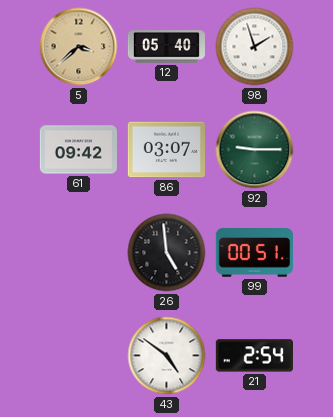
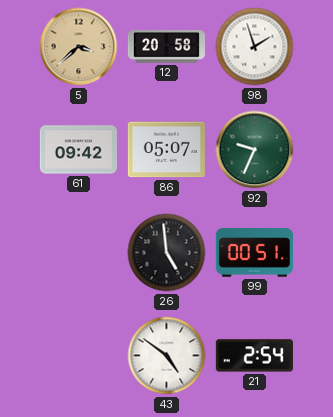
12: 05:40 -> 20:58 (166, 47)
86: 03:07 -> 05:07 (166, 150)
92: 9:15 -> 9:34 (255, 150)
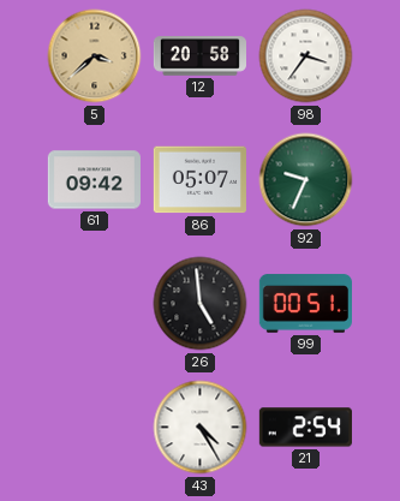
98: 1:57 -> 3:36 (306, 56)
43: 4:51 -> 4:25 (201, 428)
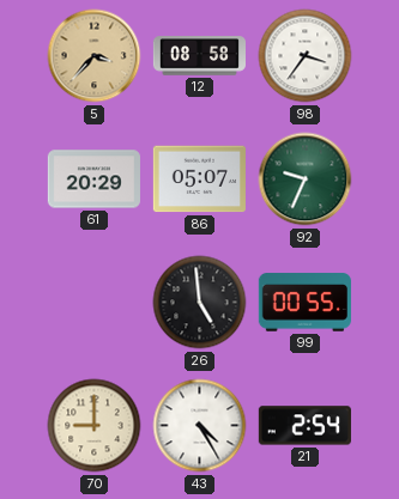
5: 3:38 -> 3:37 (95, 56)
12: 20:58 -> 08:58 (199, 56)
61: 09:42 -> 20:29 (93, 179)
99: 00:51 -> 00:55 (304, 303)
70: none -> 9:00 (95, 426)
